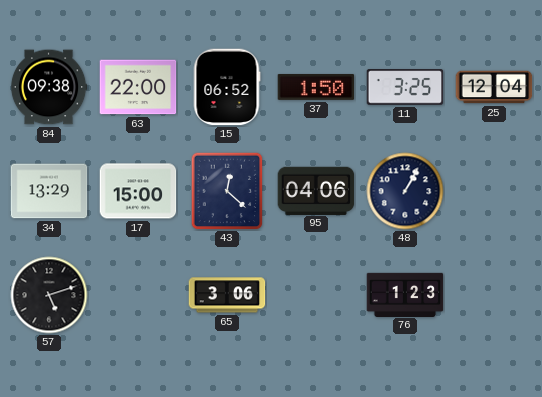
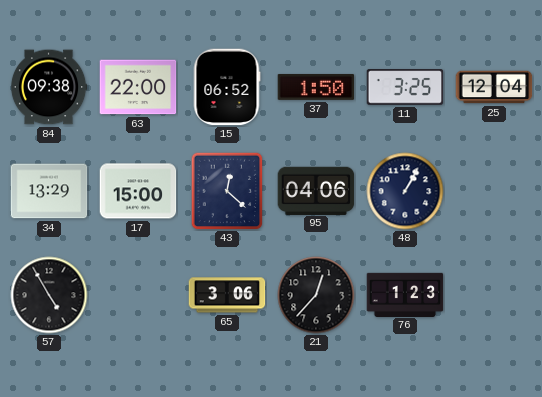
57: 5:12 -> 4:55 (49, 295)
21: none -> 12:37 (316, 295)
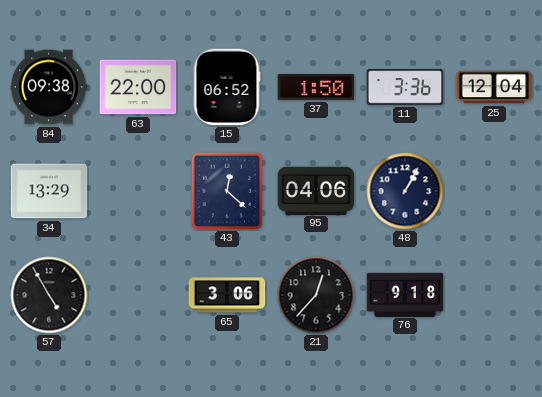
11: 3:25 -> 3:36 (405, 87)
17: 15:00 -> none (138, 191)
76: 1:23 -> 9:18 (405, 294)
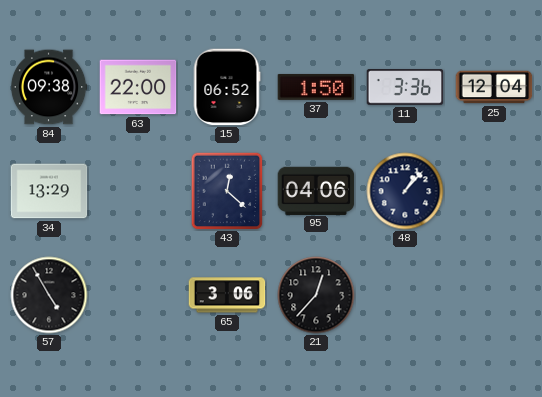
48: 1:05 -> 1:07 (405, 191)
76: 9:18 -> none (405, 294)
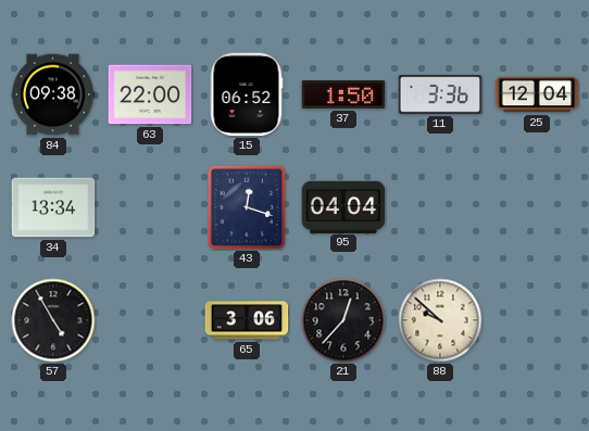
34: 13:29 -> 13:34 (53, 207)
43: 12:22 -> 12:18 (247, 207)
95: 04:06 -> 04:04 (343, 206)
48: 1:07 -> none (405, 191)
88: none -> 9:52 (440, 320)
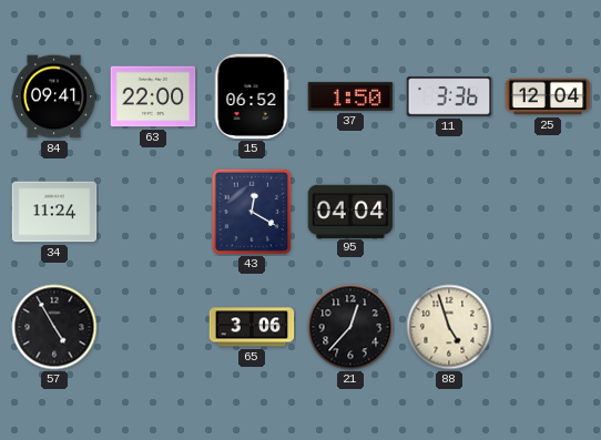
84: 09:38 -> 09:41 (54, 96)
34: 13:34 -> 11:24 (54, 212)
43: 12:18 -> 12:20 (252, 212)
88: 9:52 -> 4:57 (449, 327)
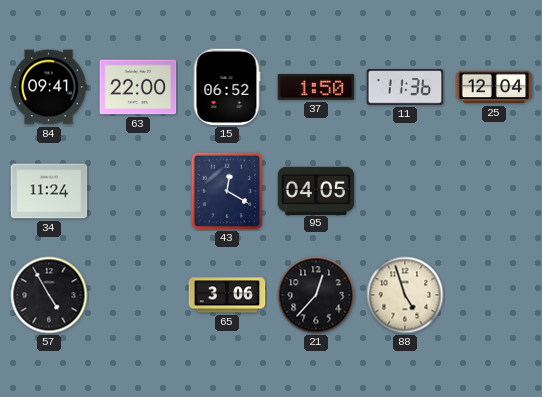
11: 3:36 -> 11:36 (405, 87)
95: 04:04 -> 04:05 (316, 190)
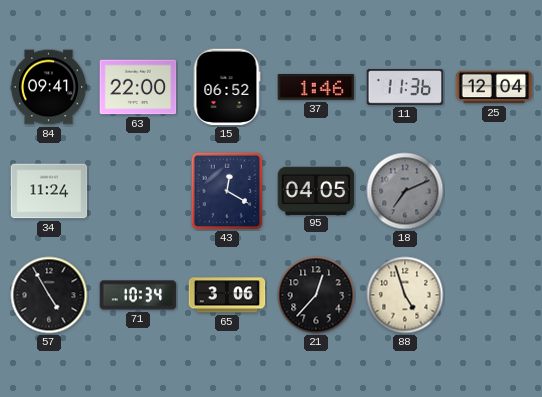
37: 1:50 -> 1:46 (316, 87)
18: none -> 7:11 (405, 191)
71: none -> 10:34 (138, 295)
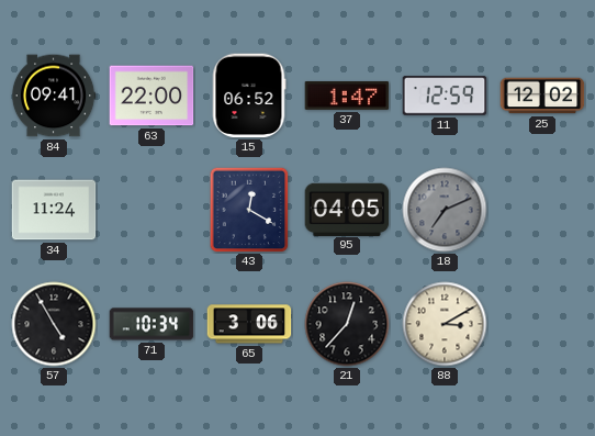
37: 1:46 -> 1:47 (347, 96)
11: 11:36 -> 12:59 (445, 96)
25: 12:04 -> 12:02 (542, 96)
88: 4:57 -> 3:10 (445, 324)
